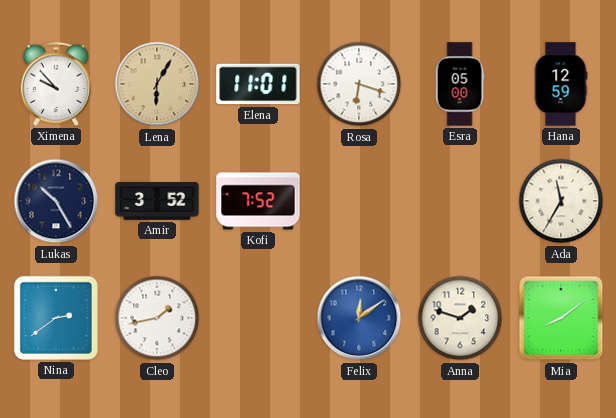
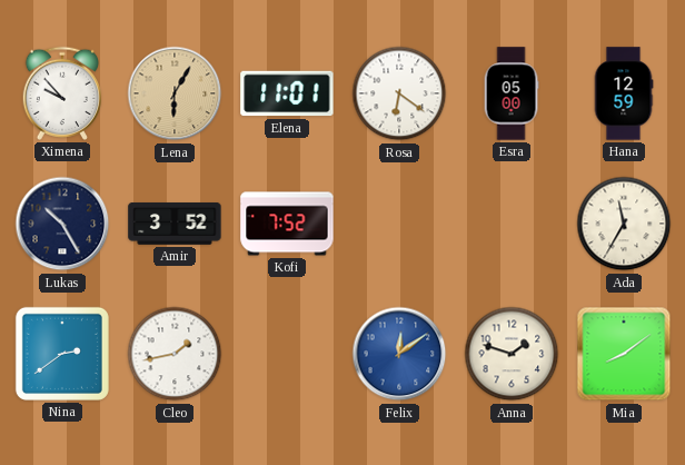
Rosa: 6:18 -> 6:21 (399, 93)
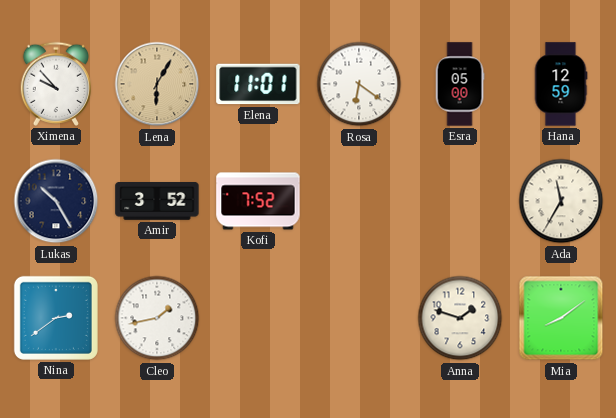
Felix: 12:09 -> none (399, 354)
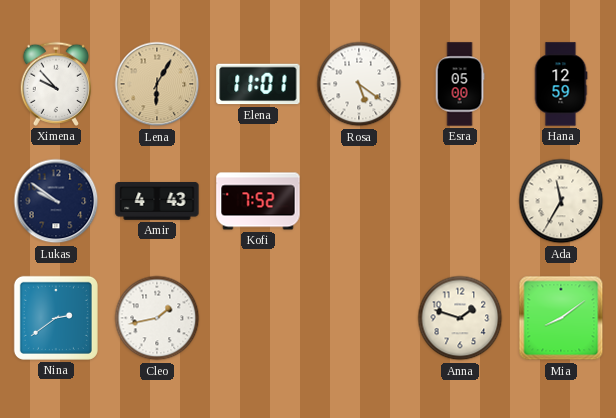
Rosa: 6:21 -> 5:21 (359, 84)
Lukas: 10:25 -> 9:51 (56, 201)
Amir: 3:52 -> 4:43 (157, 202)
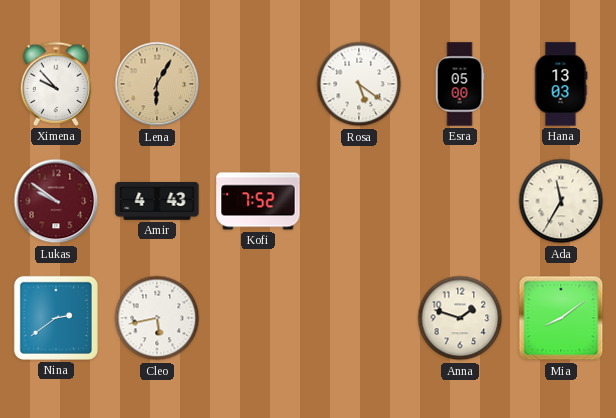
Elena: 11:01 -> none (258, 84)
Hana: 12:59 -> 13:03 (561, 84)
Lukas dial: navy -> burgundy (56, 201)
Cleo: 1:43 -> 5:43 (157, 318)
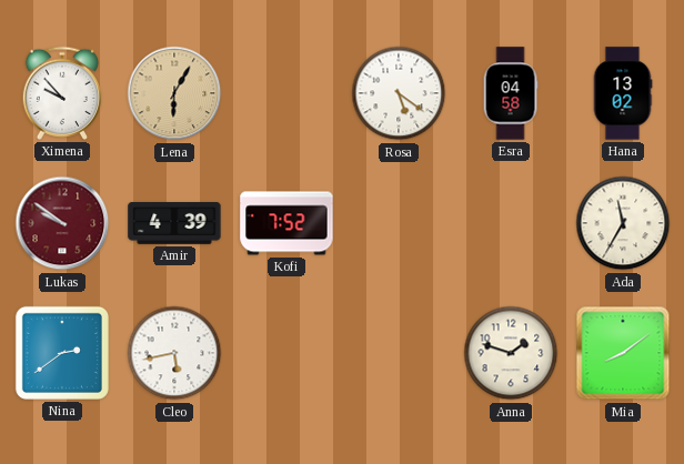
Esra: 05:00 -> 04:58 (511, 93)
Hana: 13:03 -> 13:02 (623, 93)
Amir: 4:43 -> 4:39 (174, 224)
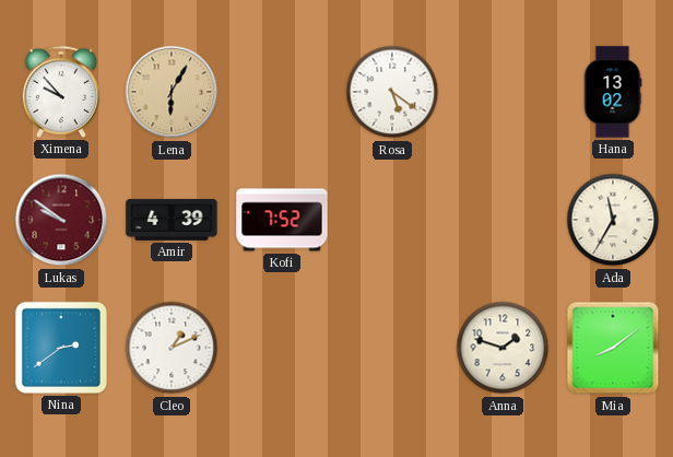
Esra: 04:58 -> none (511, 93)
Cleo: 5:43 -> 1:11 (172, 348)
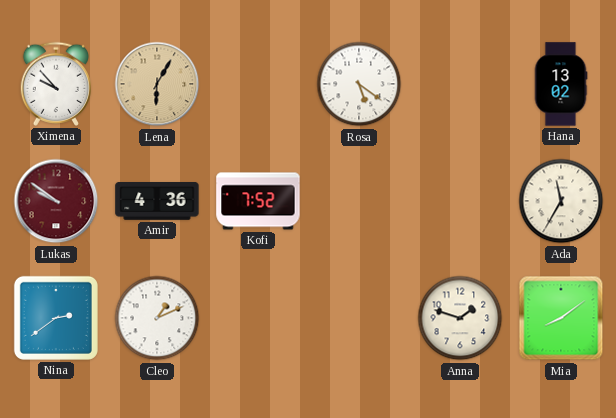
Amir: 4:39 -> 4:36 (157, 202)
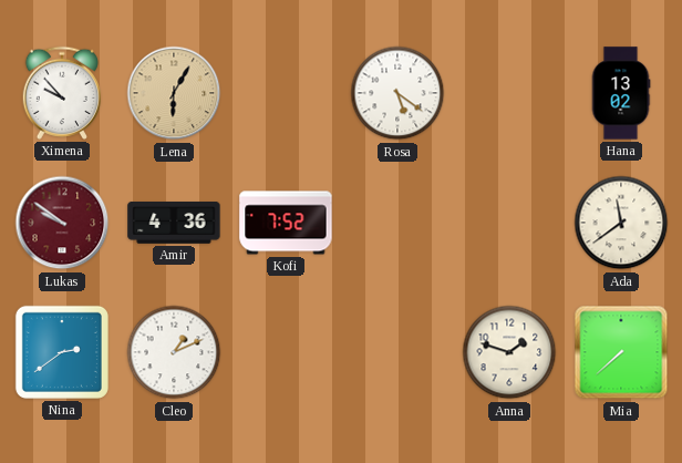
Ada: 11:35 -> 11:39 (621, 223)
Mia: 8:09 -> 7:38 (621, 352)
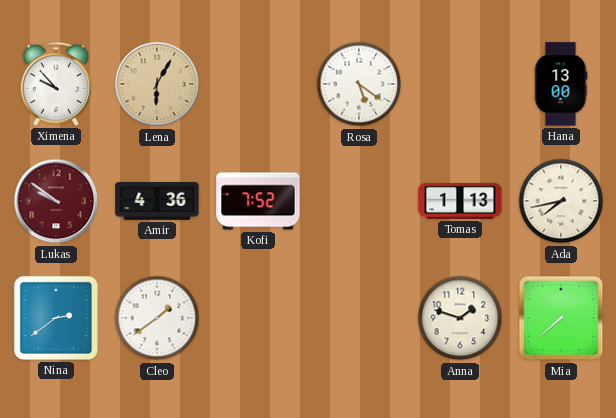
Hana: 13:02 -> 13:00 (561, 84)
Tomas: none -> 1:13 (460, 201)
Ada: 11:39 -> 7:43 (561, 201)
Cleo: 1:11 -> 1:39 (157, 318)
